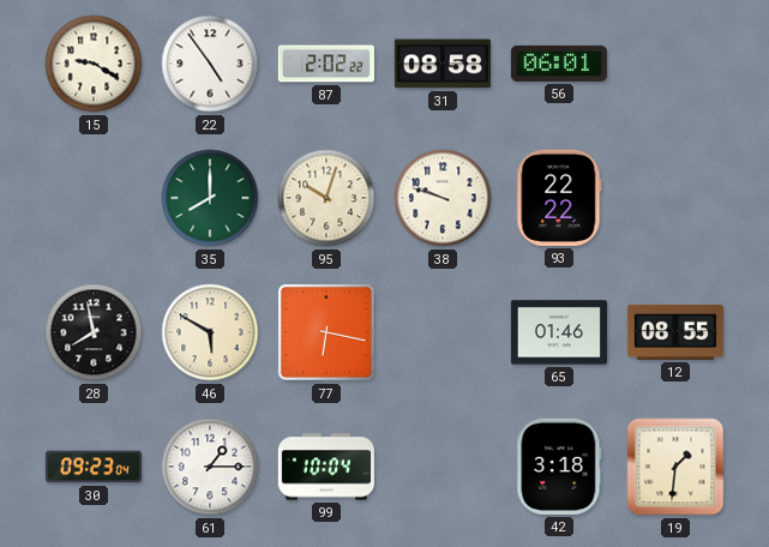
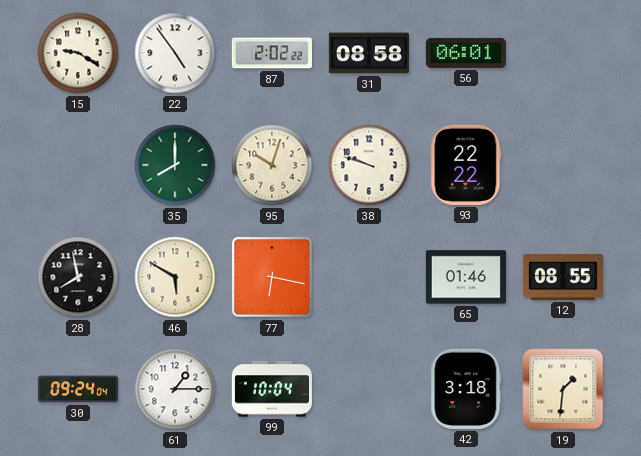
30: 09:23 -> 09:24 (78, 389)
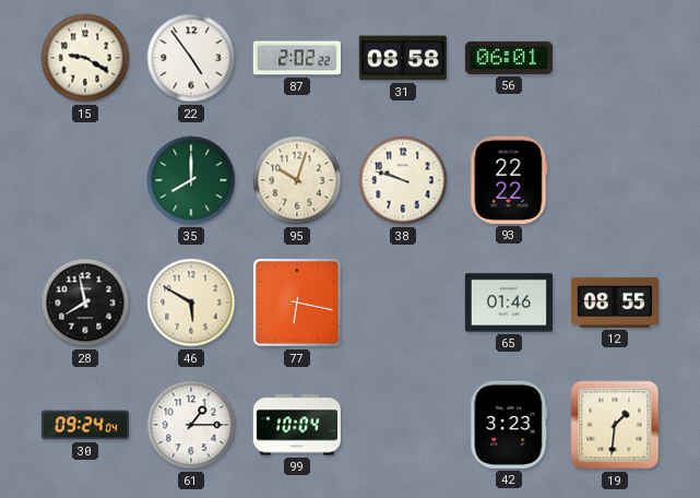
42: 3:18 -> 3:23 (509, 425)
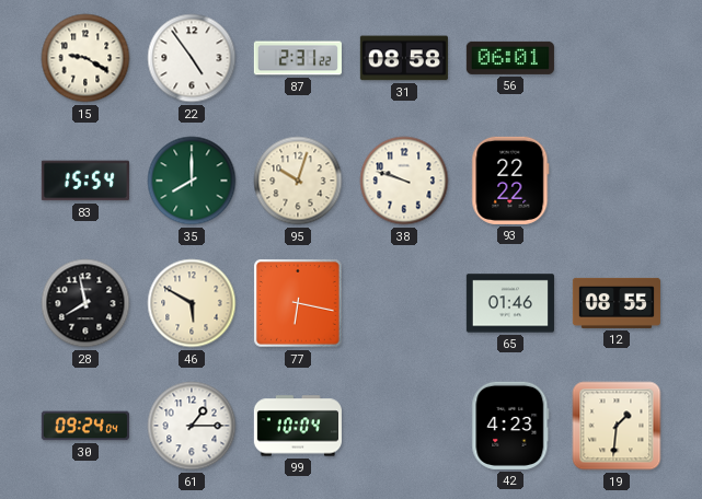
87: 2:02 -> 2:31 (298, 58)
83: none -> 15:54 (85, 181)
42: 3:23 -> 4:23 (510, 426)
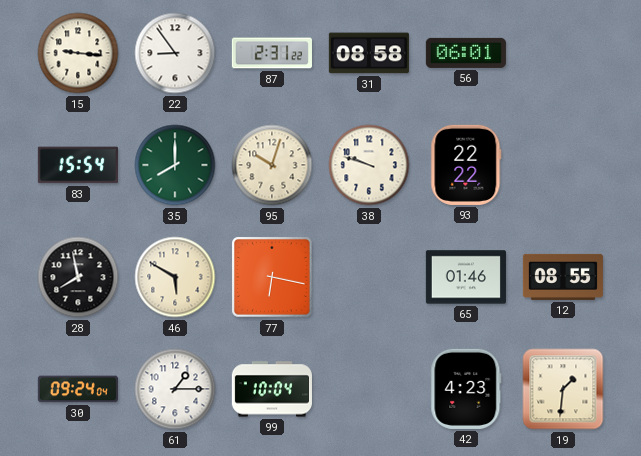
15: 9:20 -> 9:16 (78, 53)
22: 4:54 -> 8:54 (175, 53)
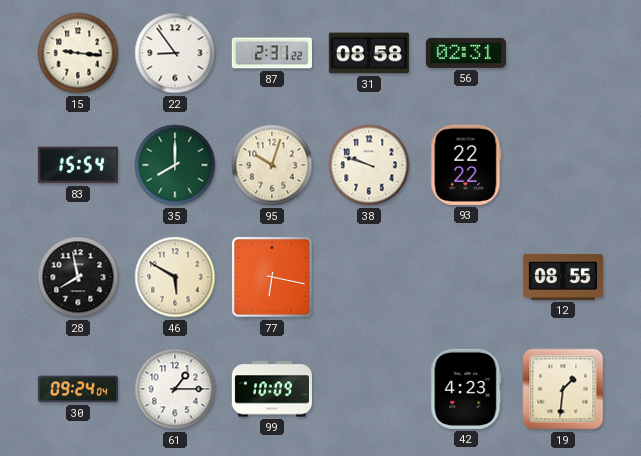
56: 06:01 -> 02:31 (466, 53)
65: 01:46 -> none (466, 277)
99: 10:04 -> 10:09 (272, 389)
